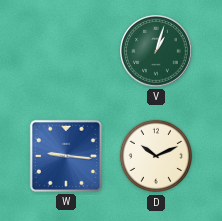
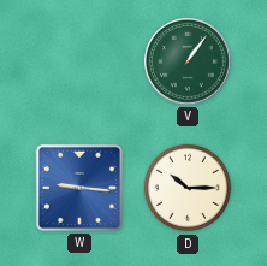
V: 1:03 -> 1:06 (189, 63)
D: 10:11 -> 10:15 (188, 188)
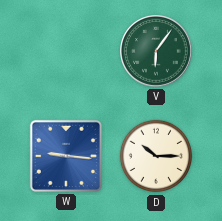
V: 1:06 -> 6:06 (157, 52)
